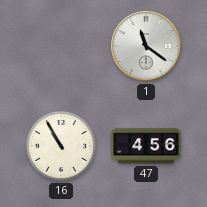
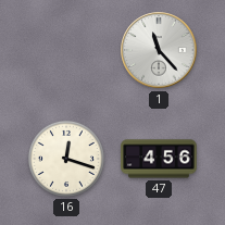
1: 11:21 -> 11:23 (159, 50)
16: 10:55 -> 12:18 (66, 159)
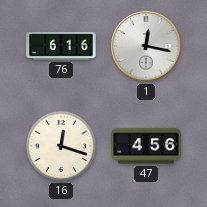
76: none -> 6:16 (61, 46)
1: 11:23 -> 12:17 (146, 46)
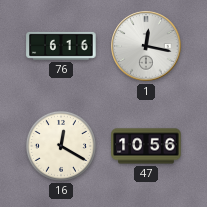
16: 12:18 -> 12:20 (61, 146)
47: 4:56 -> 10:56 (146, 146)
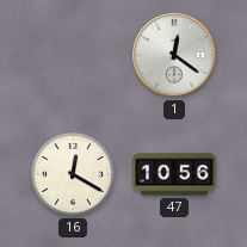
76: 6:16 -> none (61, 46)
1: 12:17 -> 12:21 (174, 55)
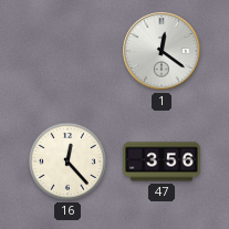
16: 12:20 -> 12:23 (67, 162)
47: 10:56 -> 3:56 (162, 162)
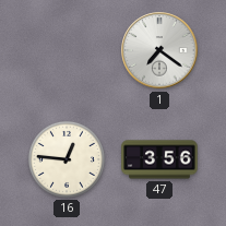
1: 12:21 -> 7:21 (159, 50)
16: 12:23 -> 12:46 (67, 159)
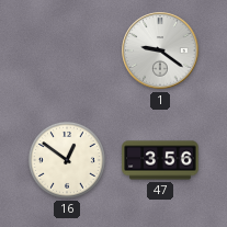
1: 7:21 -> 9:21 (160, 50)
16: 12:46 -> 12:51 (67, 160)
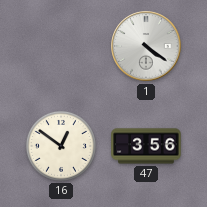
1: 9:21 -> 4:21 (146, 46)
